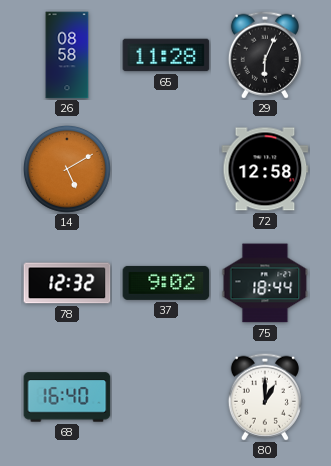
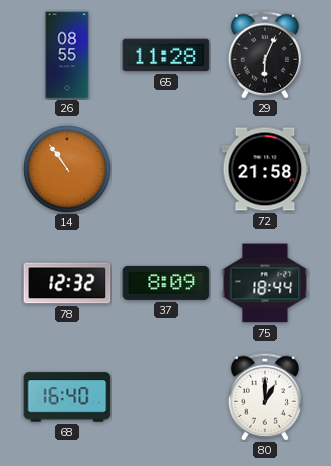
26: 08:58 -> 08:55 (67, 55)
14: 5:10 -> 10:54 (67, 169)
72: 12:58 -> 21:58 (265, 169)
37: 9:02 -> 8:09 (166, 283)
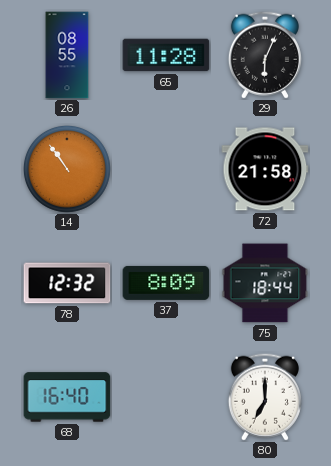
80: 1:00 -> 7:00 (265, 397)
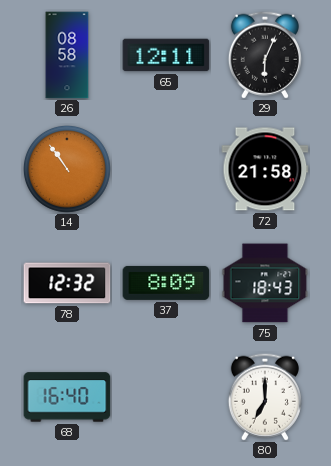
26: 08:55 -> 08:58 (67, 55)
65: 11:28 -> 12:11 (166, 55)
75: 18:44 -> 18:43 (265, 283)
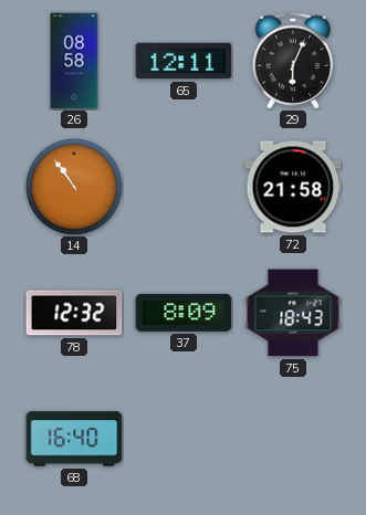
80: 7:00 -> none (265, 397)
